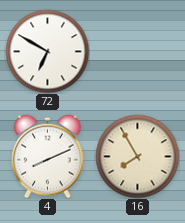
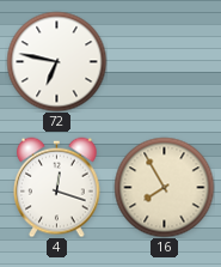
72: 6:50 -> 6:47 (56, 61)
4: 8:11 -> 12:18 (57, 187)
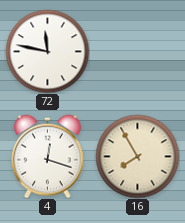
72: 6:47 -> 11:47 (47, 51)
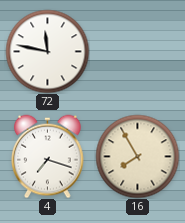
4: 12:18 -> 7:18 (48, 156)
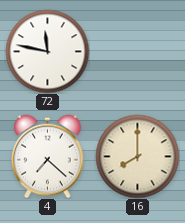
4: 7:18 -> 7:22 (48, 156)
16: 7:55 -> 8:00 (137, 156)
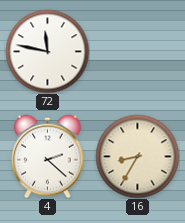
4: 7:22 -> 2:22 (48, 156)
16: 8:00 -> 8:35 (137, 156)
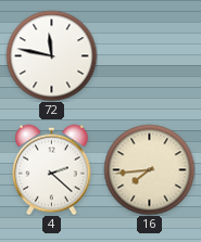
16: 8:35 -> 7:44 (149, 169)
